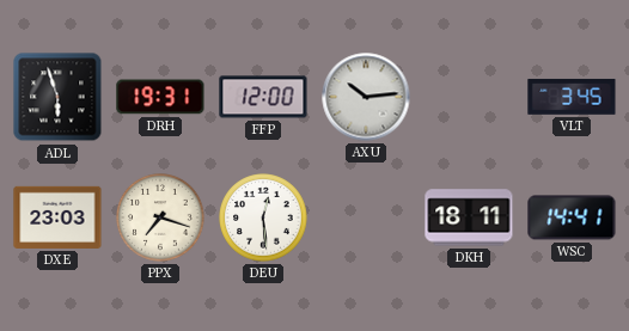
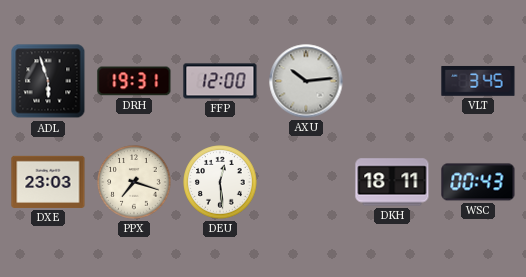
WSC: 14:41 -> 00:43 (478, 182)
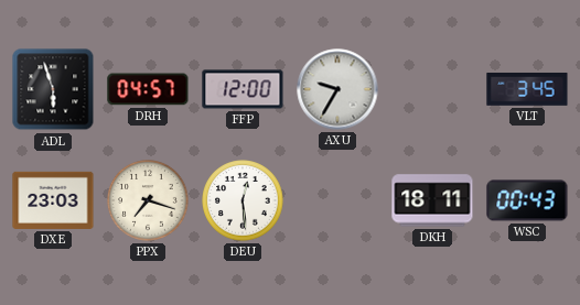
DRH: 19:31 -> 04:57 (148, 89)
AXU: 10:14 -> 9:35 (337, 89)
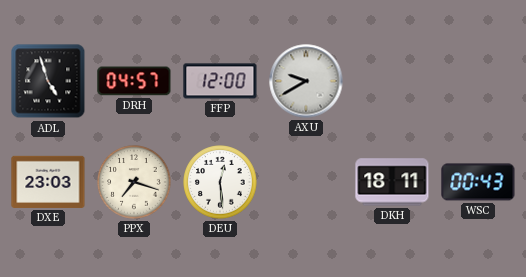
ADL: 5:57 -> 4:57 (48, 81)
AXU: 9:35 -> 9:40 (306, 81)
VLT: 3:45 -> none (527, 89)
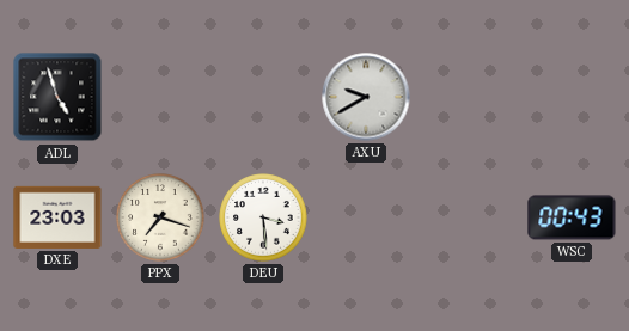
DRH: 04:57 -> none (134, 81)
FFP: 12:00 -> none (220, 81)
DEU: 12:29 -> 3:29 (263, 217)
DKH: 18:11 -> none (392, 182)
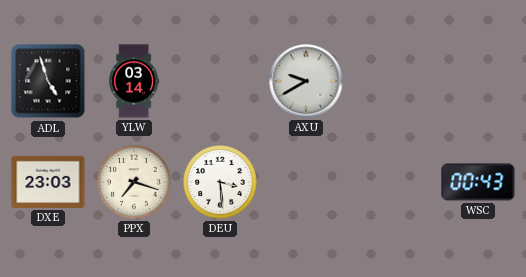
YLW: none -> 03:14 (134, 81)
